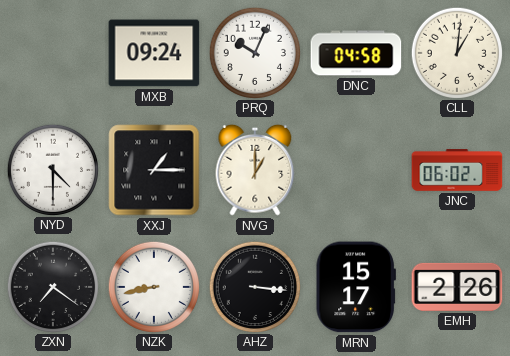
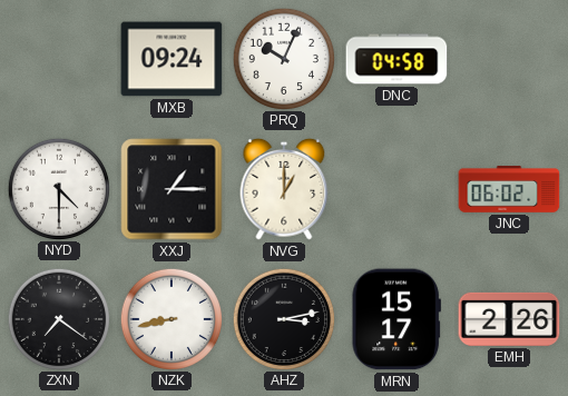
CLL: 1:01 -> none (456, 52)
AHZ: 3:16 -> 3:13 (283, 318)
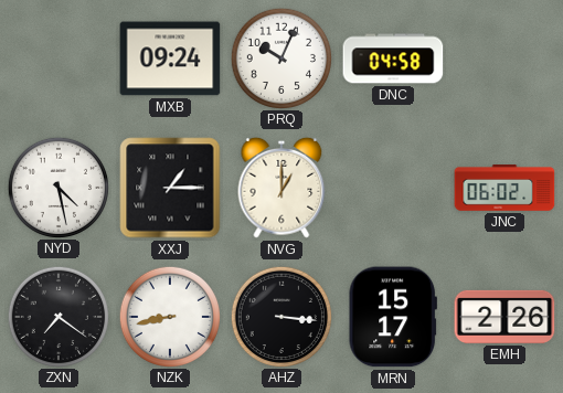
NYD: 4:30 -> 4:28 (57, 187)
AHZ: 3:13 -> 3:16 (280, 316)
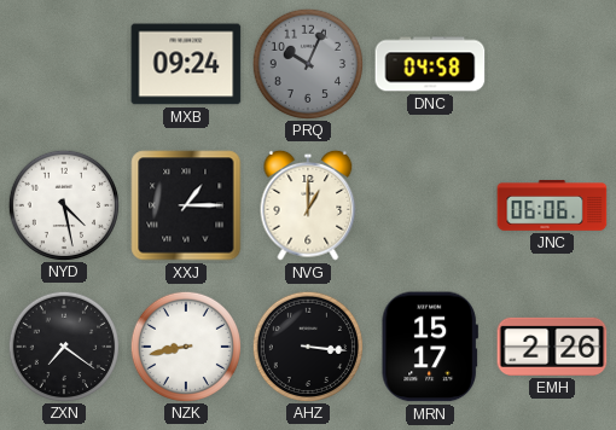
PRQ dial: white -> grey (307, 63)
JNC: 06:02 -> 06:06 (552, 205)
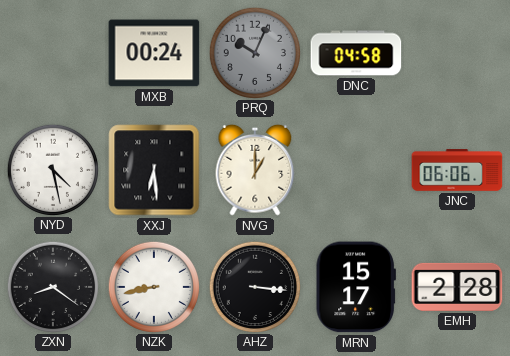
MXB: 09:24 -> 00:24 (154, 53)
XXJ: 1:15 -> 6:29 (154, 170)
ZXN: 7:21 -> 8:21 (52, 286)
EMH: 2:26 -> 2:28 (457, 287)
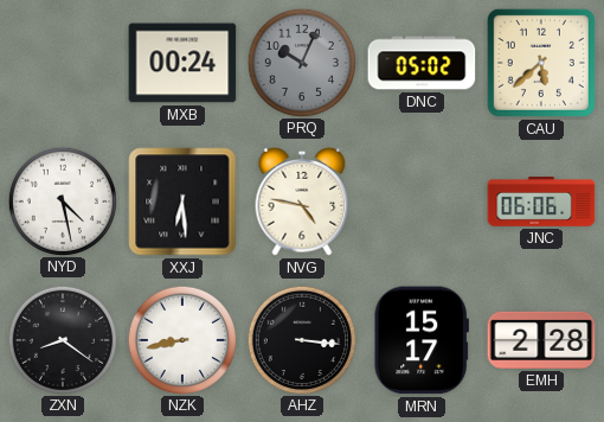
DNC: 04:58 -> 05:02 (422, 63)
CAU: none -> 5:38 (541, 63)
NVG: 1:00 -> 4:47 (302, 202)
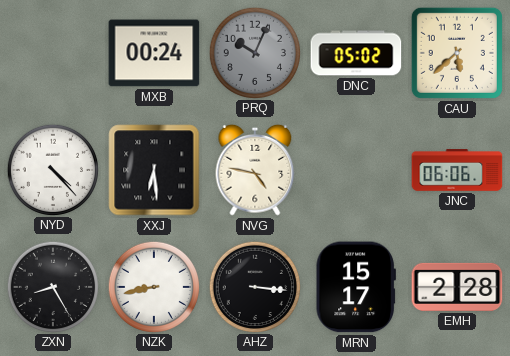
NYD: 4:28 -> 4:23 (52, 169)
ZXN: 8:21 -> 8:25 (52, 286)
